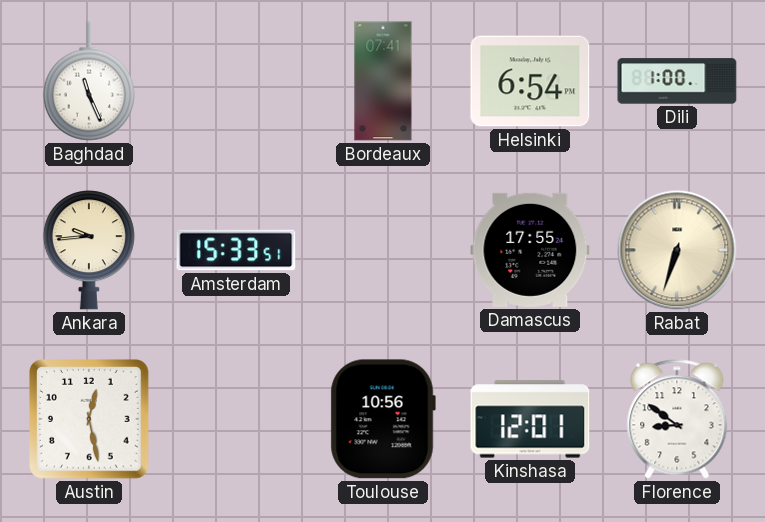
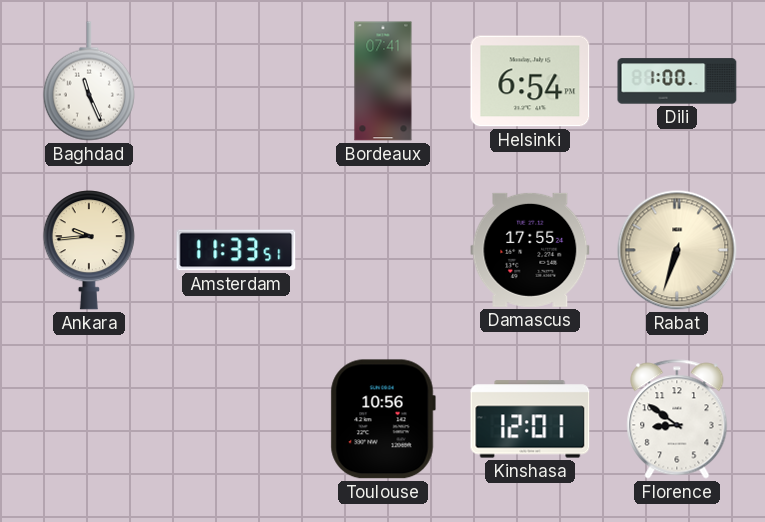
Amsterdam: 15:33 -> 11:33 (236, 250)
Austin: 12:28 -> none (90, 420)
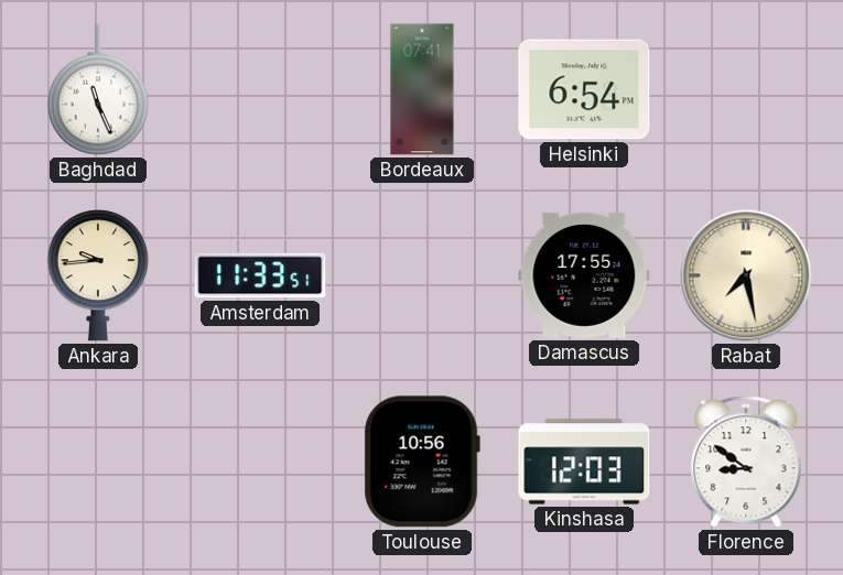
Dili: 1:00 -> none (677, 81)
Rabat: 6:33 -> 7:28 (746, 275)
Kinshasa: 12:01 -> 12:03 (584, 462)
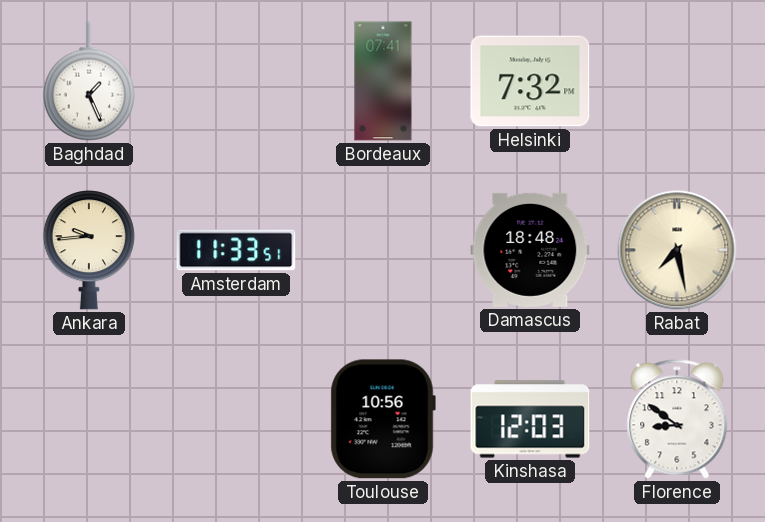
Baghdad: 11:26 -> 1:26 (89, 81)
Helsinki: 6:54 -> 7:32 (530, 81)
Damascus: 17:55 -> 18:48 (530, 250)
